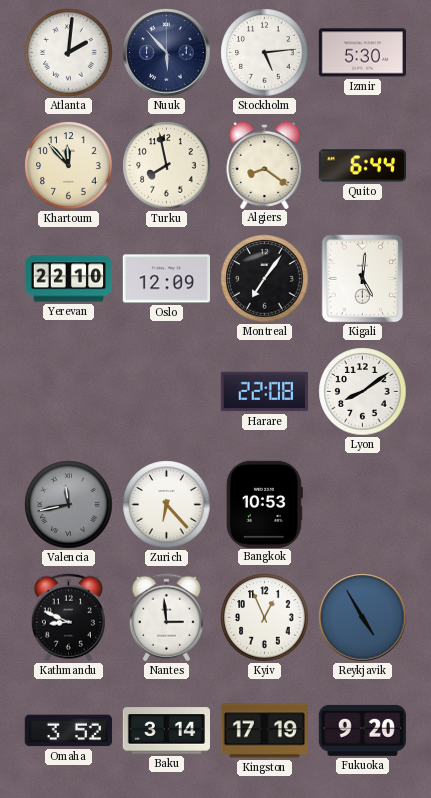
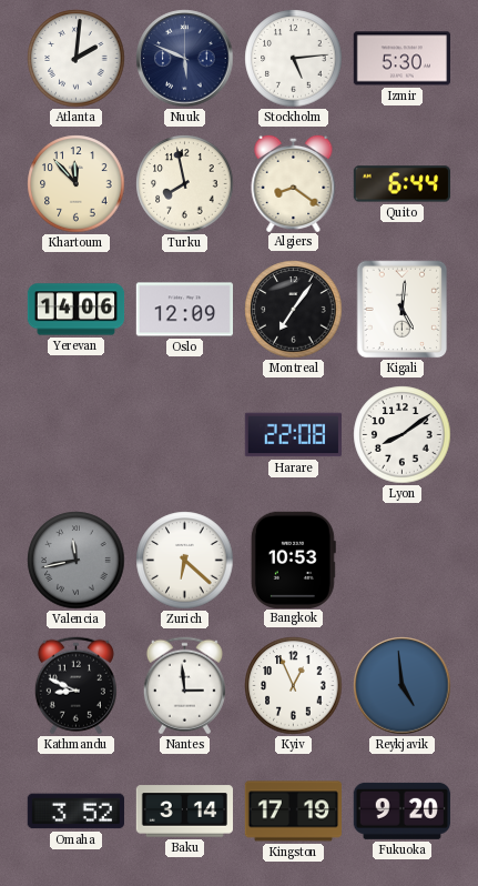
Nuuk: 5:53 -> 5:49 (185, 59)
Yerevan: 22:10 -> 14:06 (77, 310)
Zurich: 6:23 -> 6:22 (185, 561)
Reykjavik: 4:55 -> 4:59 (403, 686)
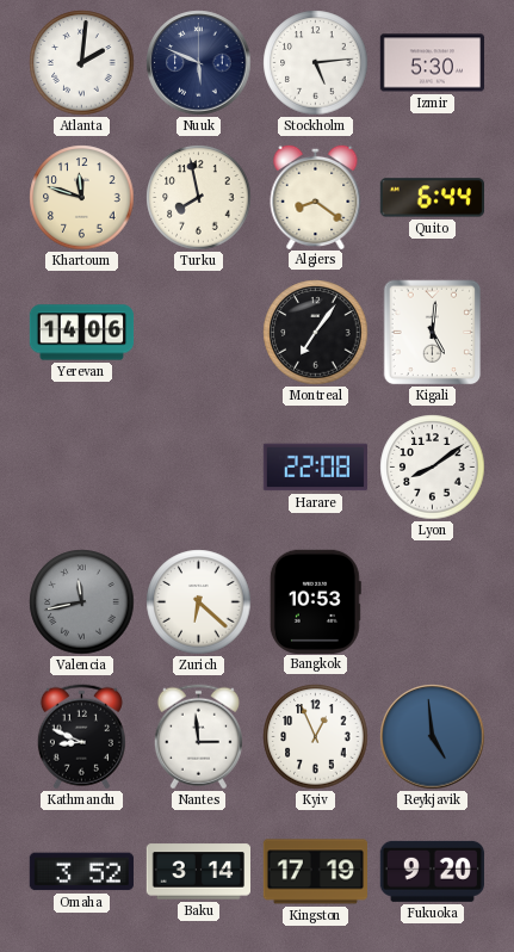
Khartoum: 11:53 -> 11:48 (82, 198)
Oslo: 12:09 -> none (184, 310)
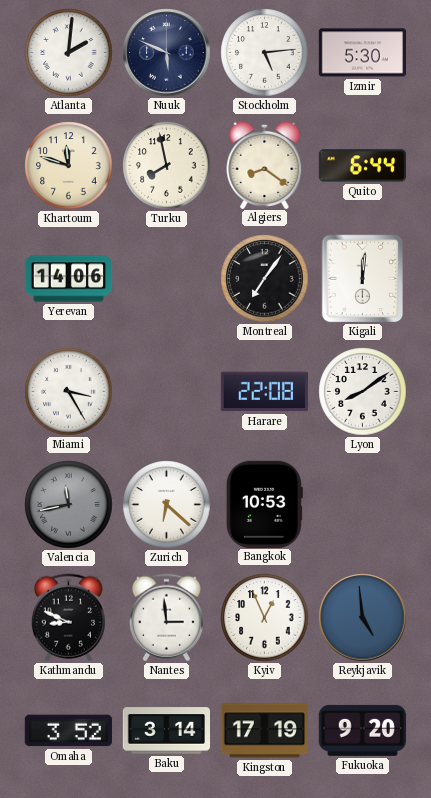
Kigali: 5:01 -> 12:01 (363, 279)
Miami: none -> 3:25 (69, 392)
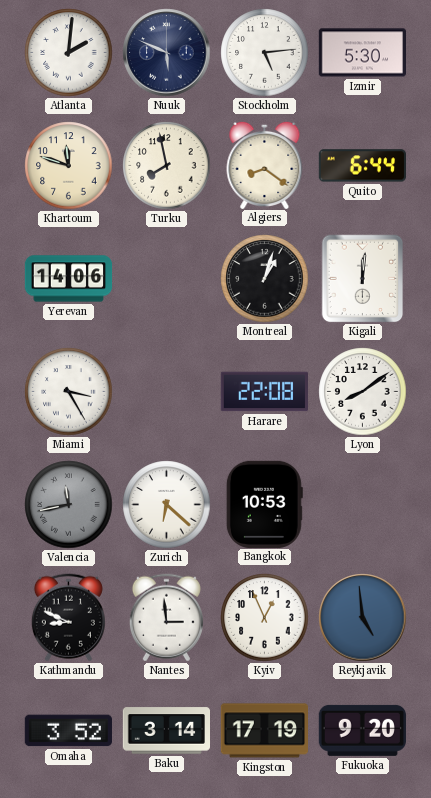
Montreal: 7:06 -> 1:03 (265, 279)
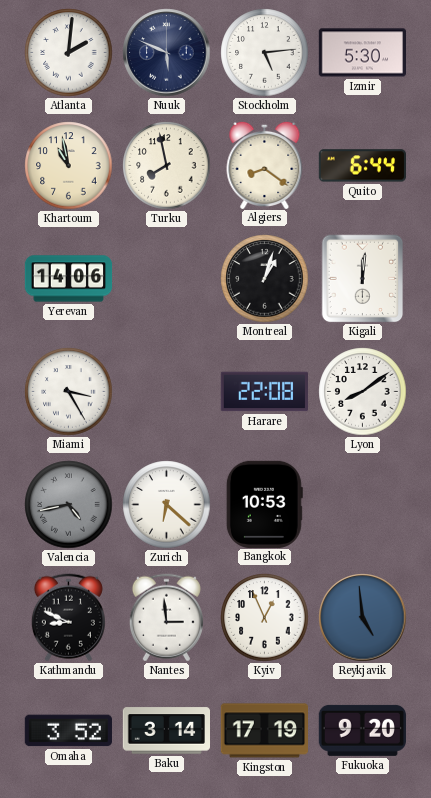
Khartoum: 11:48 -> 10:58 (69, 166)
Valencia: 11:43 -> 4:43 (69, 505)
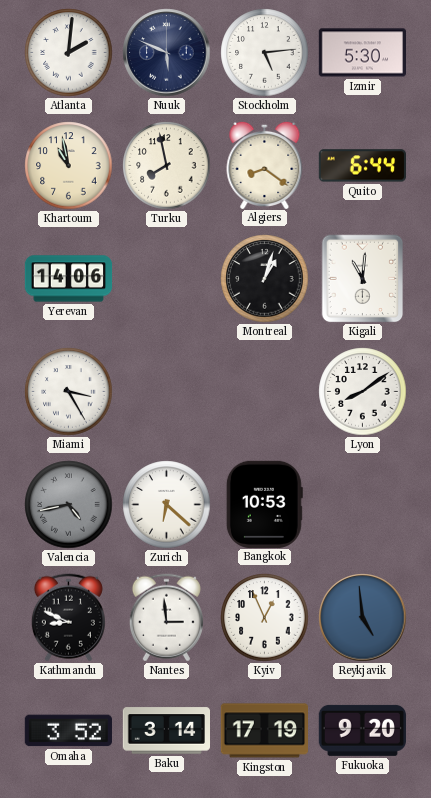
Kigali: 12:01 -> 11:01 (363, 279)
Harare: 22:08 -> none (264, 392)
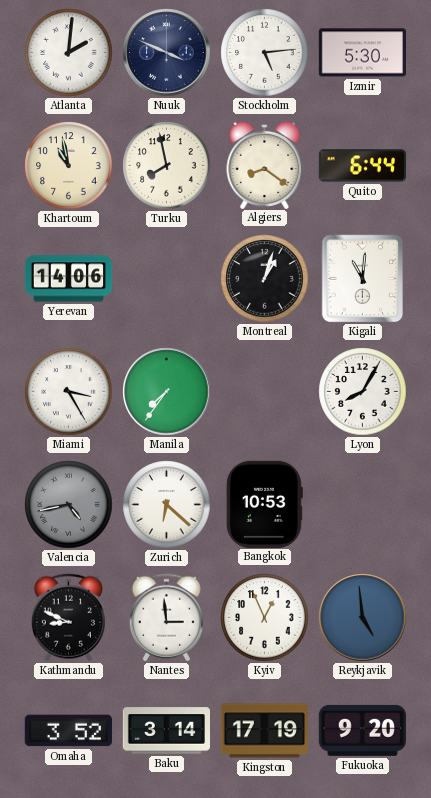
Nuuk: 5:49 -> 3:49 (167, 53)
Manila: none -> 7:36 (167, 392)
Lyon: 8:09 -> 8:05 (363, 392)
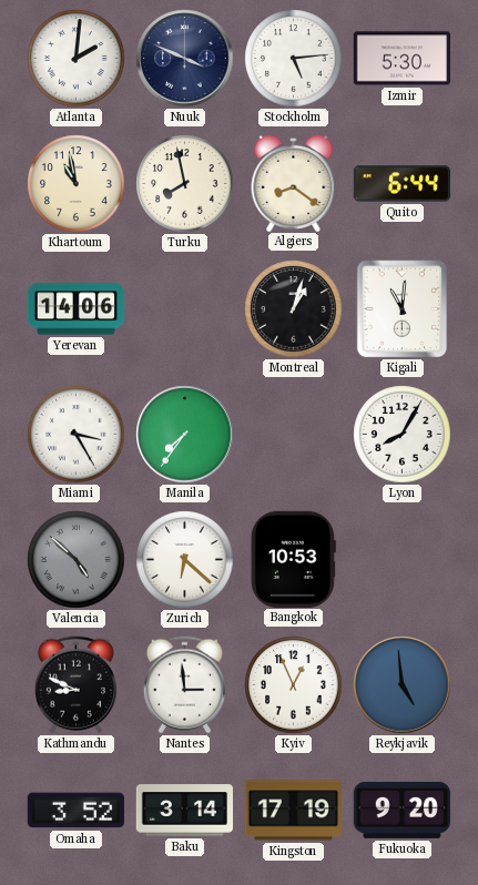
Valencia: 4:43 -> 4:52 (77, 560)
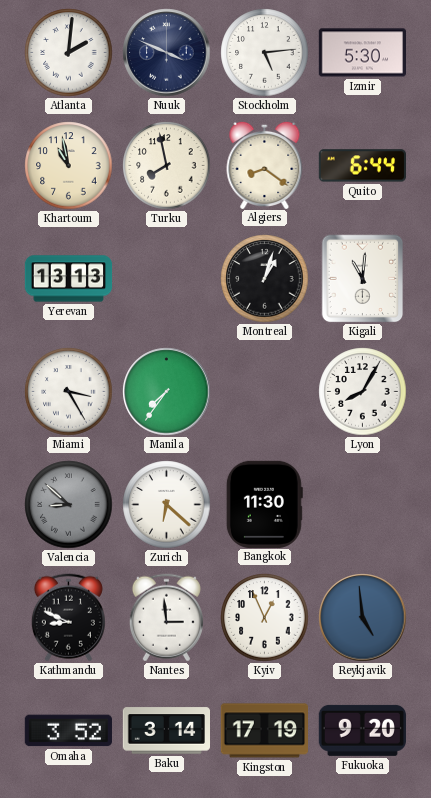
Yerevan: 14:06 -> 13:13 (69, 279)
Valencia: 4:52 -> 8:52 (69, 505)
Bangkok: 10:53 -> 11:30 (264, 504)
